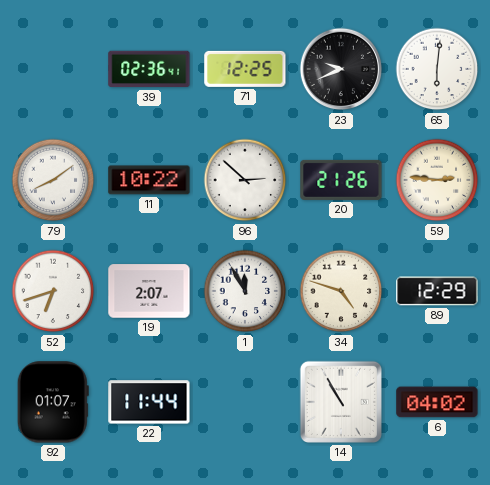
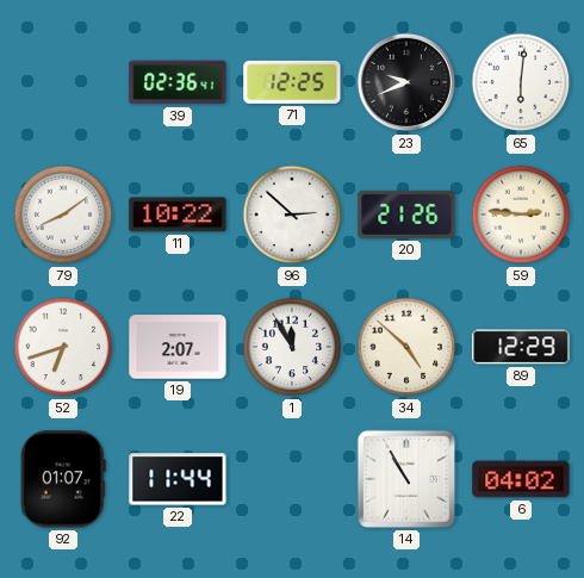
34: 4:48 -> 4:52 (406, 347)
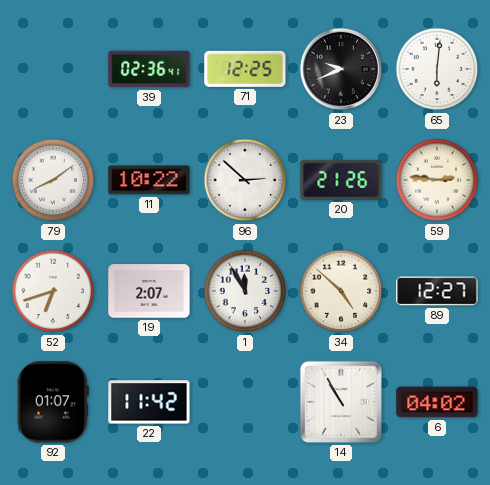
89: 12:29 -> 12:27 (437, 291)
22: 11:44 -> 11:42 (149, 402)
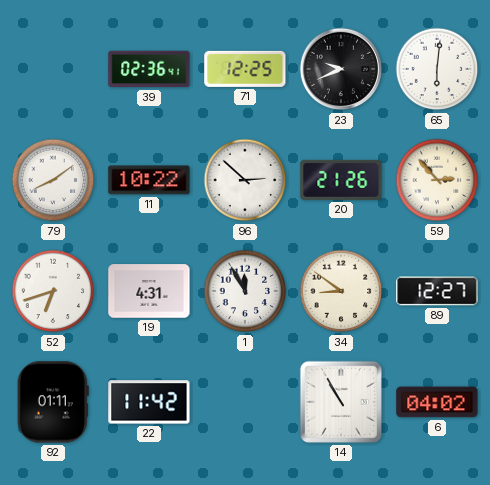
59: 2:46 -> 2:53 (437, 180)
19: 2:07 -> 4:31 (149, 291)
34: 4:52 -> 8:51 (341, 291)
92: 01:07 -> 01:11 (53, 402)
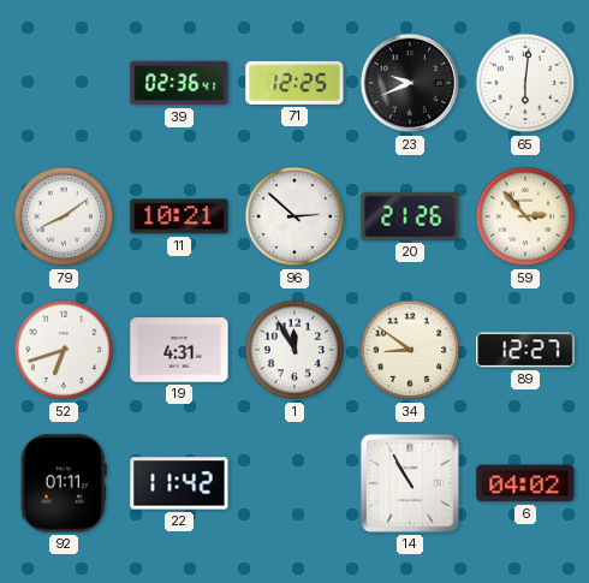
11: 10:22 -> 10:21 (179, 216)
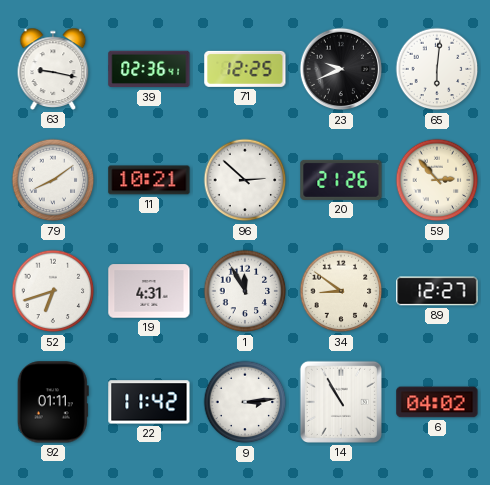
63: none -> 9:17 (53, 69)
9: none -> 3:14 (245, 402)
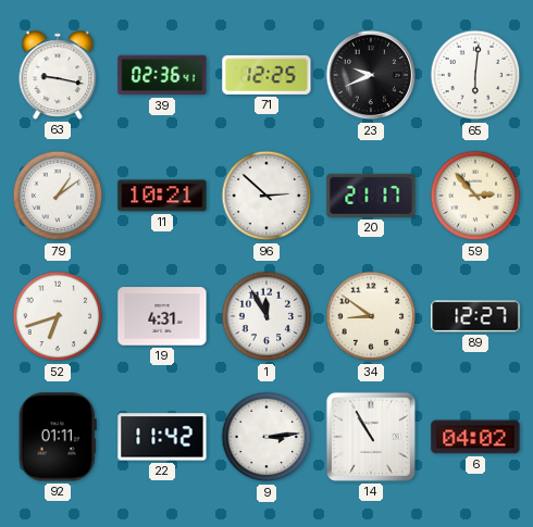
79: 8:09 -> 1:09 (58, 196)
20: 21:26 -> 21:17 (371, 196)
